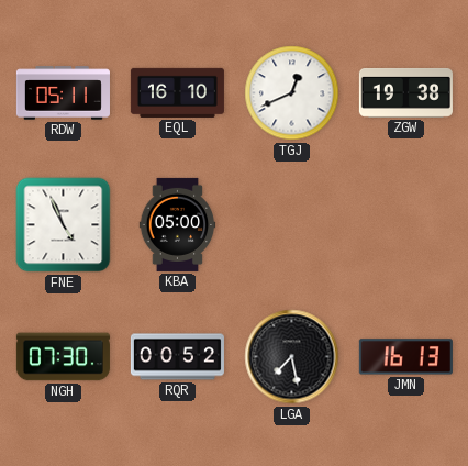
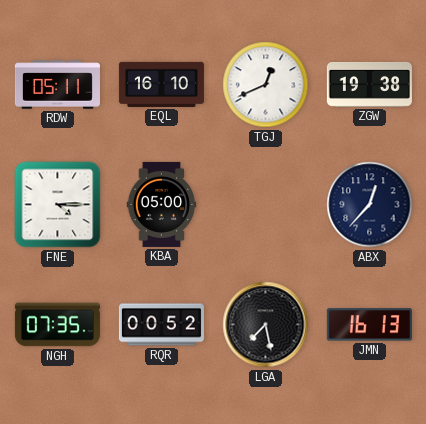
FNE: 4:56 -> 4:15 (58, 205)
ABX: none -> 12:37 (370, 205)
NGH: 07:30 -> 07:35 (57, 325)
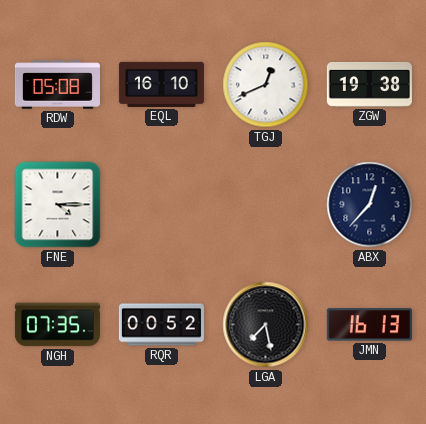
RDW: 05:11 -> 05:08 (57, 85)
KBA: 05:00 -> none (162, 204)
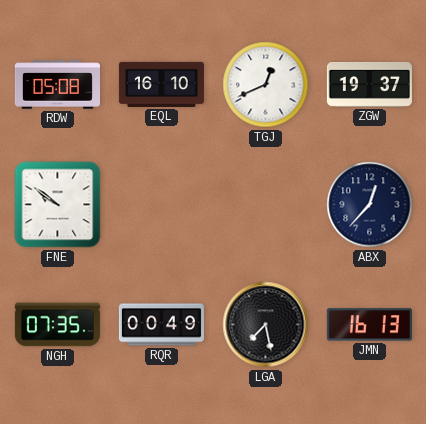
ZGW: 19:38 -> 19:37 (369, 84)
FNE: 4:15 -> 9:51 (58, 205)
RQR: 00:52 -> 00:49 (161, 325)
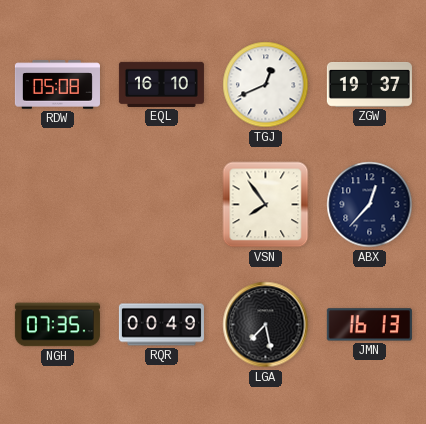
FNE: 9:51 -> none (58, 205)
VSN: none -> 7:54 (266, 205)
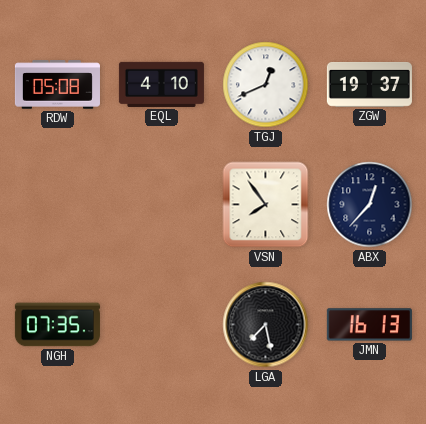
EQL: 16:10 -> 4:10 (161, 84)
RQR: 00:49 -> none (161, 325)
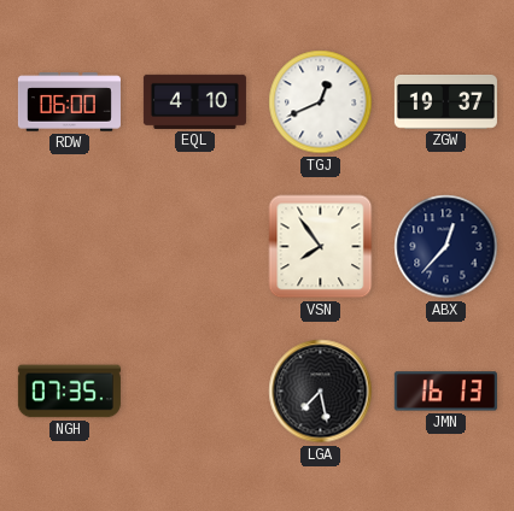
RDW: 05:08 -> 06:00 (69, 102)
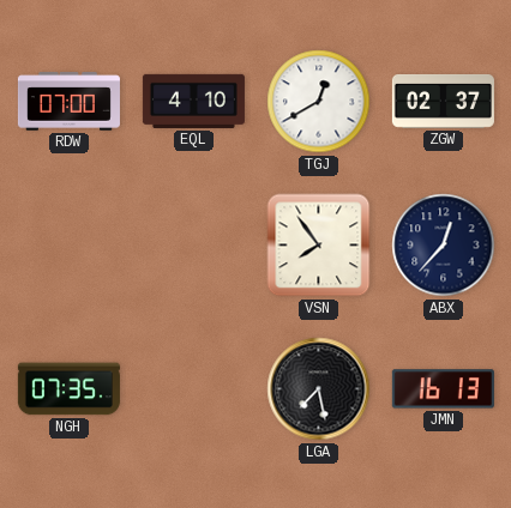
RDW: 06:00 -> 07:00 (68, 102)
TGJ: 12:41 -> 12:40 (319, 102)
ZGW: 19:37 -> 02:37 (443, 101)
